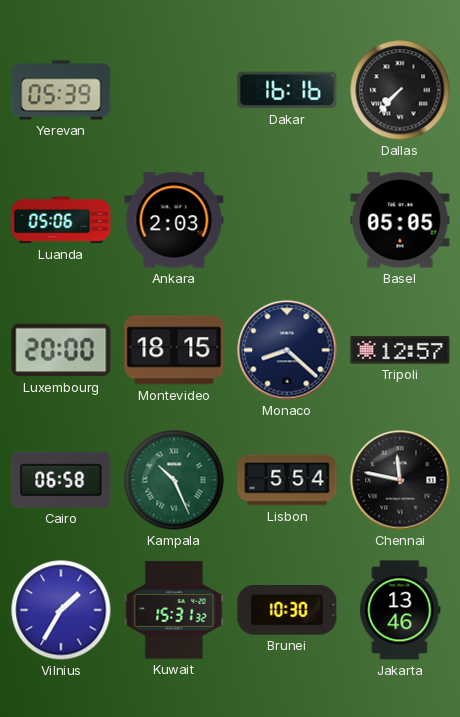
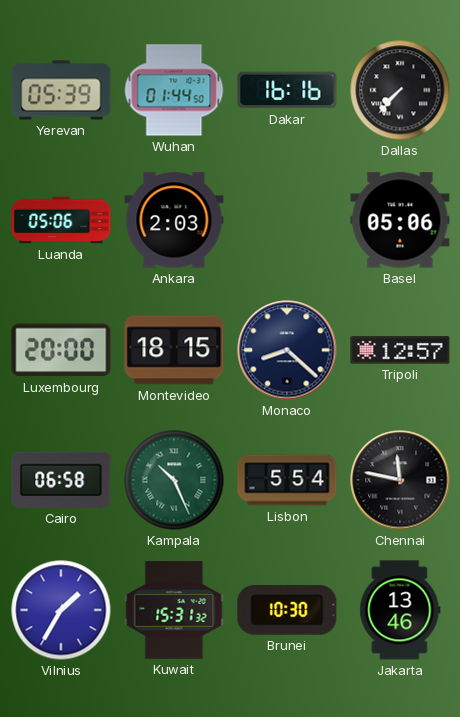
Wuhan: none -> 01:44 (174, 90)
Basel: 05:05 -> 05:06 (400, 220)
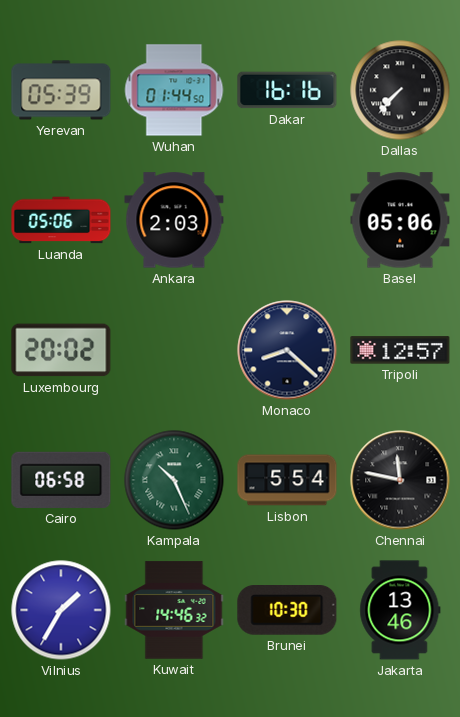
Luxembourg: 20:00 -> 20:02 (61, 350)
Montevideo: 18:15 -> none (174, 350)
Kuwait: 15:31 -> 14:46 (174, 610)
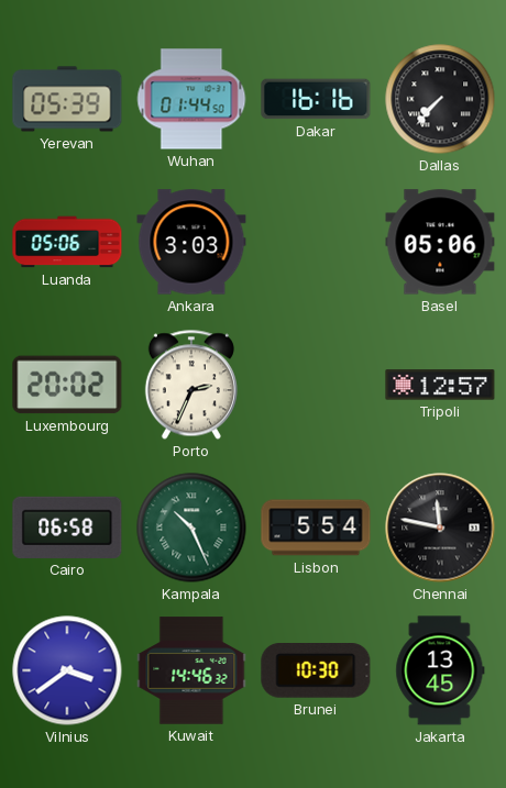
Ankara: 2:03 -> 3:03 (191, 242)
Porto: none -> 2:34 (191, 385)
Monaco: 8:22 -> none (287, 350)
Vilnius: 1:35 -> 3:39 (67, 670)
Jakarta: 13:46 -> 13:45 (440, 670)
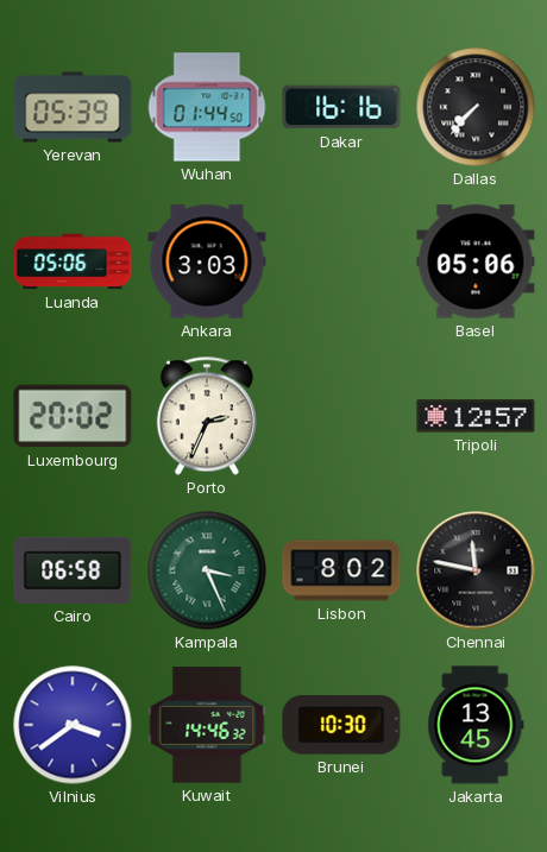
Kampala: 10:26 -> 3:26 (207, 570)
Lisbon: 5:54 -> 8:02 (341, 570)
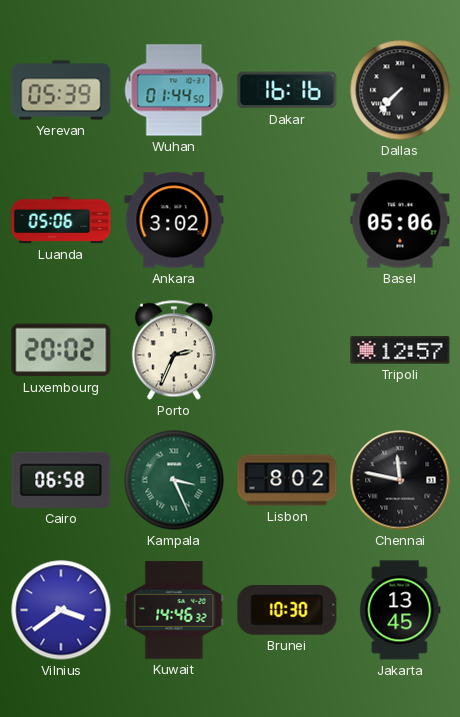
Ankara: 3:03 -> 3:02 (174, 220)
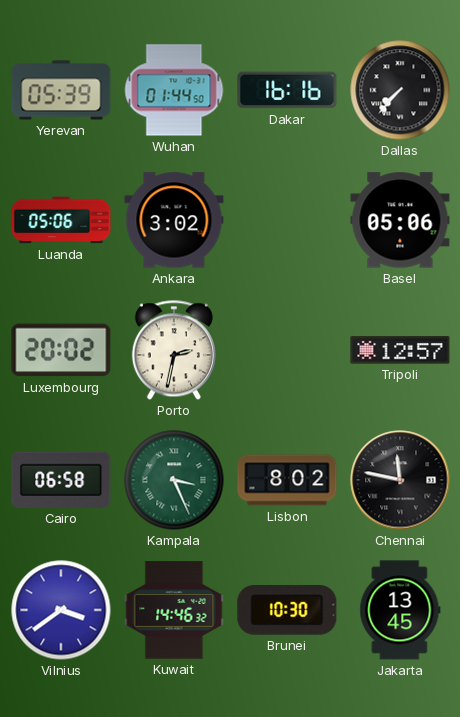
Porto: 2:34 -> 2:32 (174, 350)
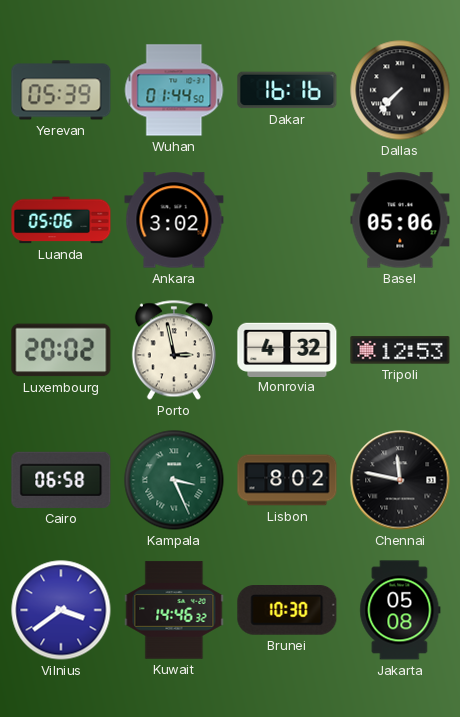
Porto: 2:32 -> 2:58 (174, 350)
Monrovia: none -> 4:32 (287, 349)
Tripoli: 12:57 -> 12:53 (400, 350)
Jakarta: 13:45 -> 05:08 (400, 610)
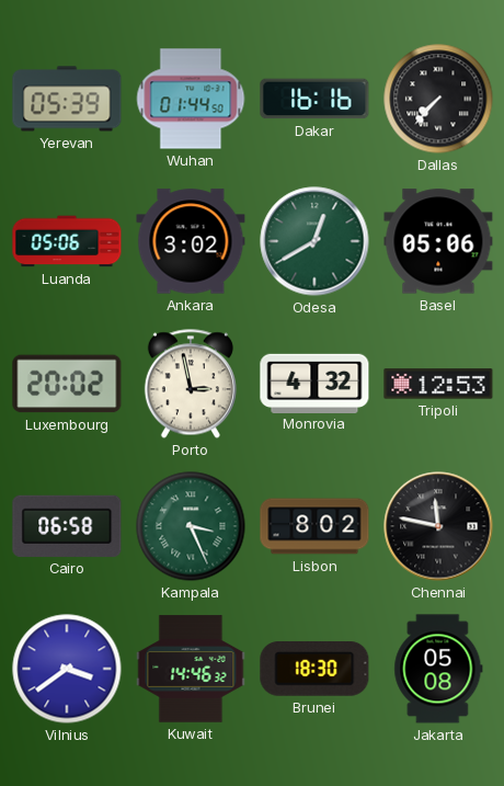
Odesa: none -> 12:40 (314, 241)
Brunei: 10:30 -> 18:30 (314, 670)
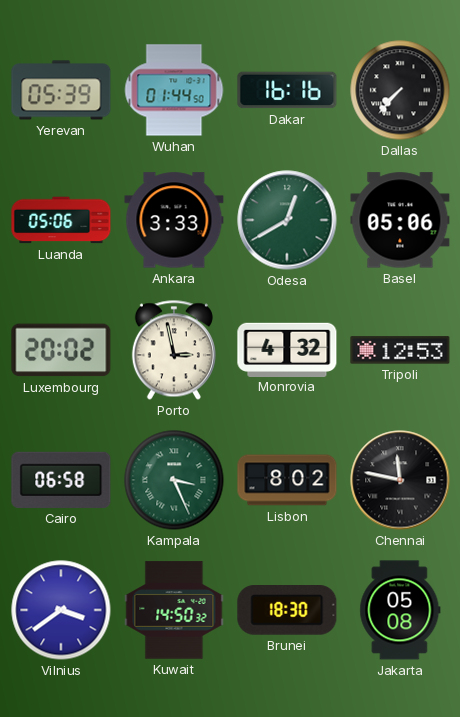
Ankara: 3:02 -> 3:33 (174, 220)
Kuwait: 14:46 -> 14:50 (174, 610)
